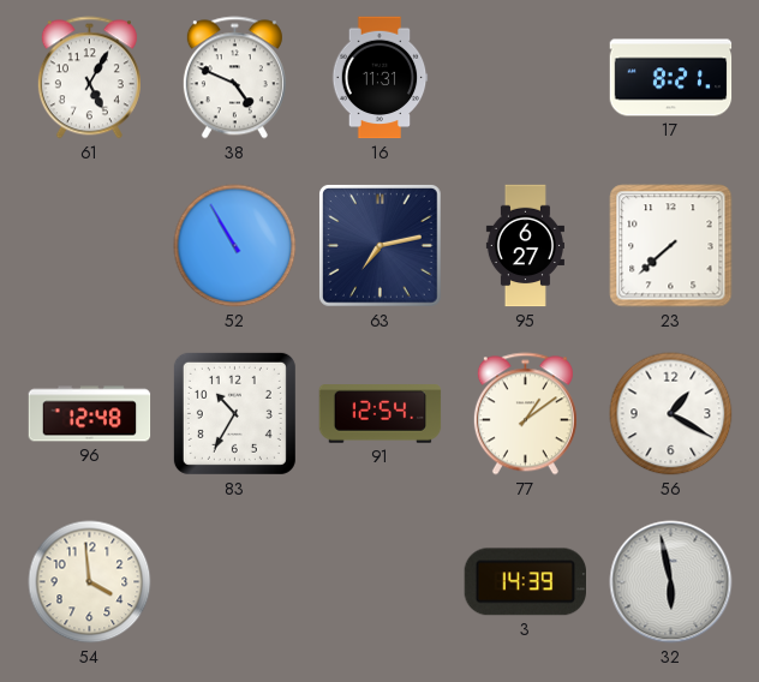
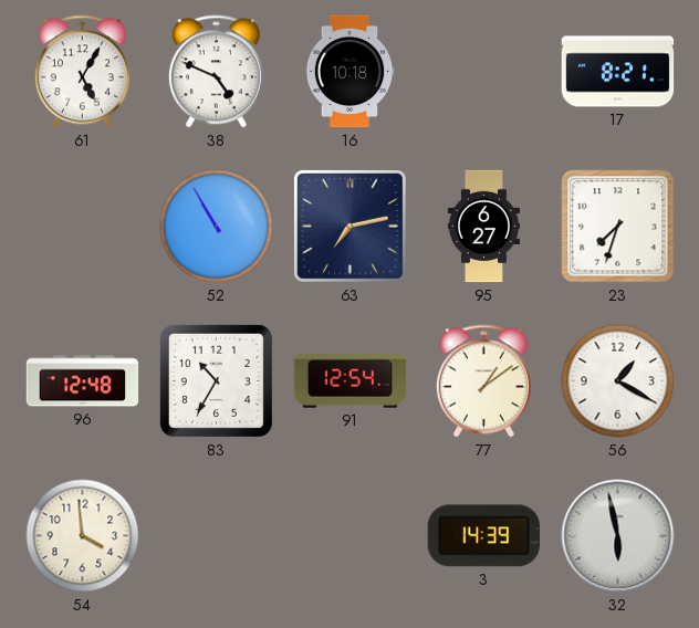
16: 11:31 -> 10:18 (349, 72)
23: 7:38 -> 7:33 (618, 227)
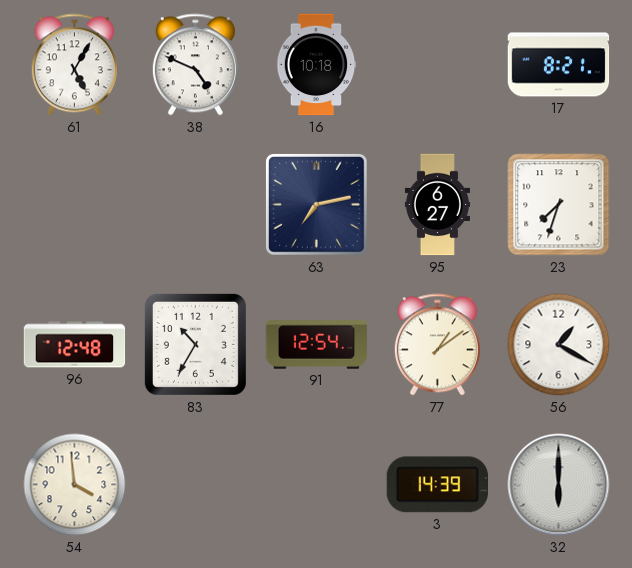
52: 10:55 -> none (217, 227)
32: 5:58 -> 6:00 (559, 485)
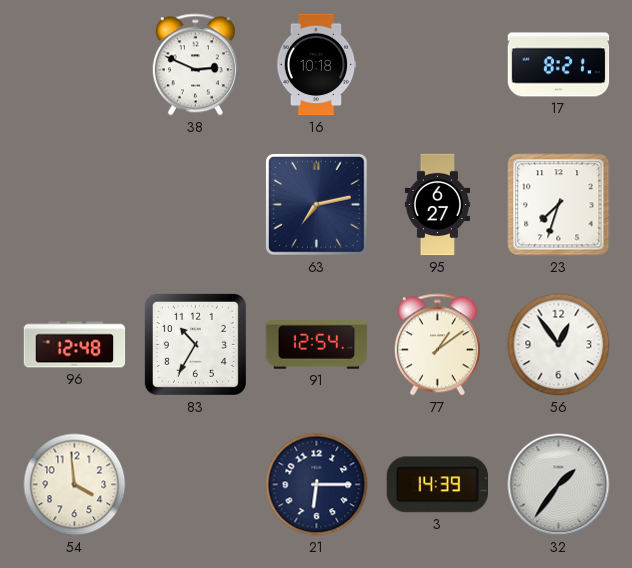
61: 5:05 -> none (74, 65)
38: 4:49 -> 2:49 (195, 65)
56: 1:20 -> 12:54 (559, 345)
21: none -> 6:15 (317, 485)
32: 6:00 -> 1:36 (559, 485)
